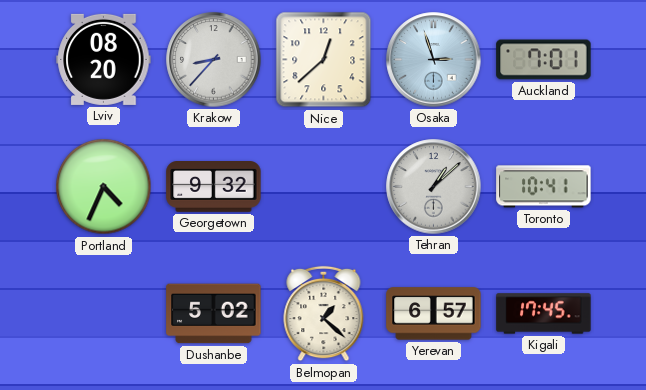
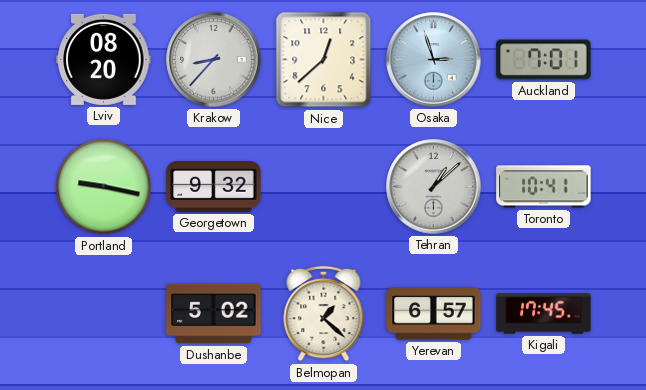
Portland: 4:34 -> 9:17 (104, 187)
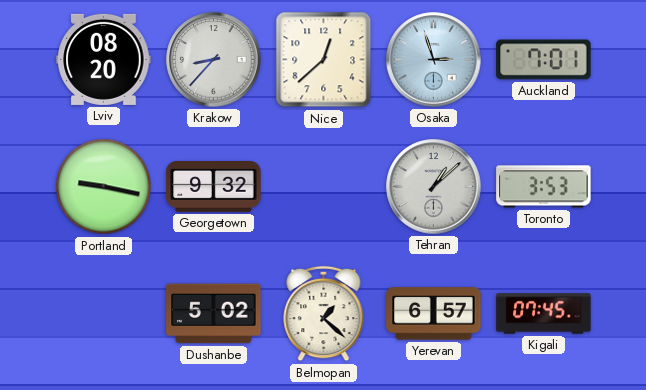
Toronto: 10:41 -> 3:53 (544, 187)
Kigali: 17:45 -> 07:45 (544, 314)
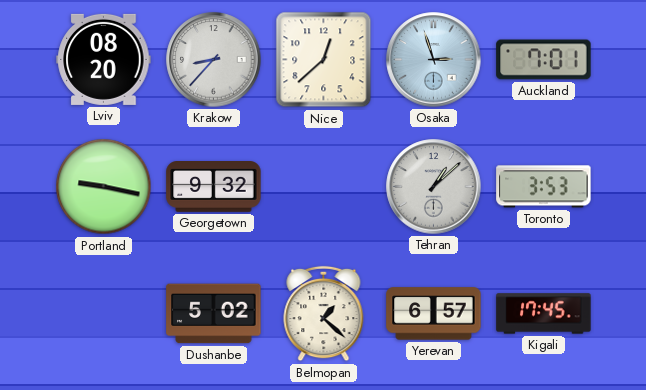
Kigali: 07:45 -> 17:45 (544, 314)
